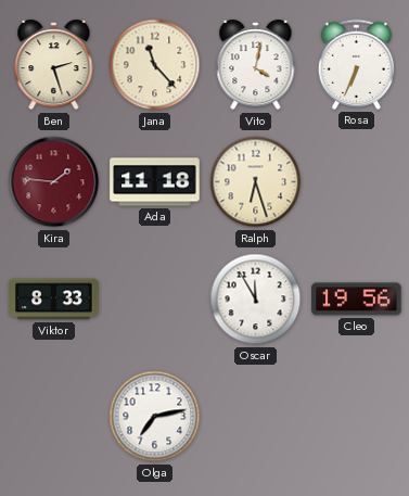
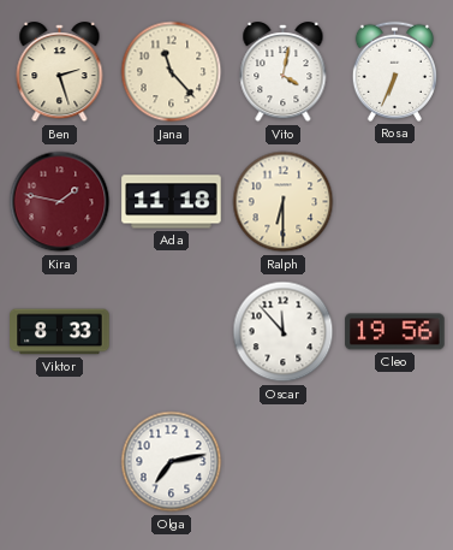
Kira: 1:46 -> 1:47 (60, 202)
Ralph: 6:27 -> 6:30 (284, 202)
Oscar: 11:55 -> 11:53 (284, 332)
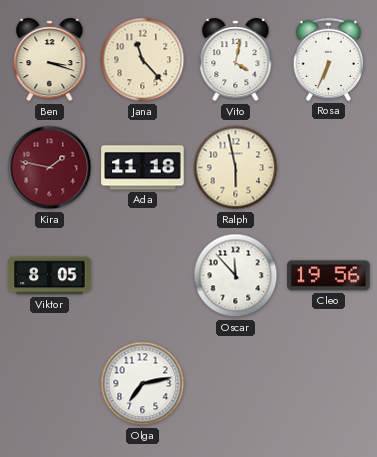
Ben: 2:27 -> 3:18 (50, 60)
Ralph: 6:30 -> 5:58 (236, 168)
Viktor: 8:33 -> 8:05 (50, 276)
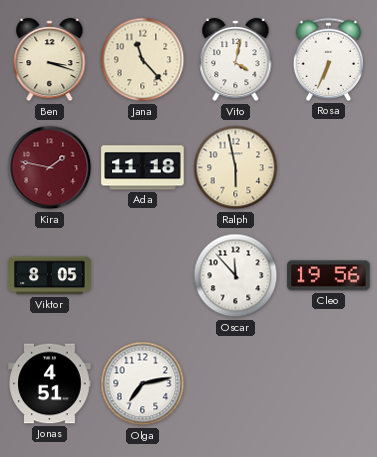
Jonas: none -> 4:51 (50, 384)
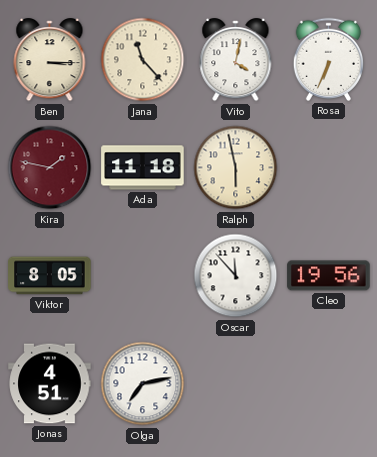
Ben: 3:18 -> 3:15 (50, 60)
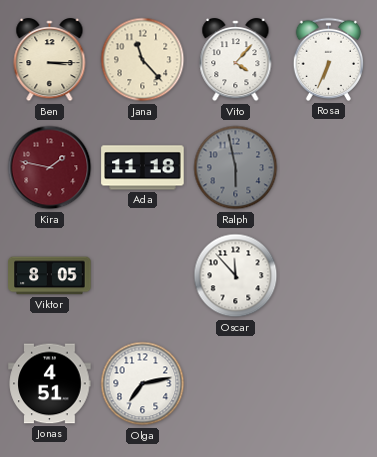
Vito: 4:02 -> 4:07 (236, 60)
Ralph dial: cream -> grey (236, 168)
Cleo: 19:56 -> none (329, 276)
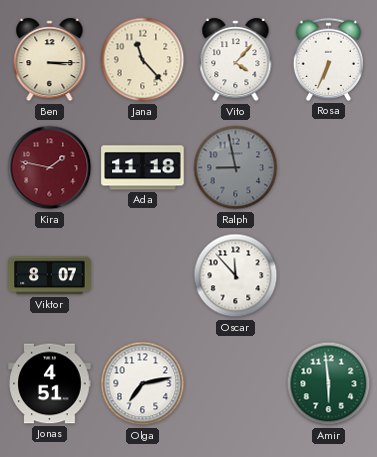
Ralph: 5:58 -> 8:58 (236, 168)
Viktor: 8:05 -> 8:07 (50, 276)
Amir: none -> 5:59 (329, 384)
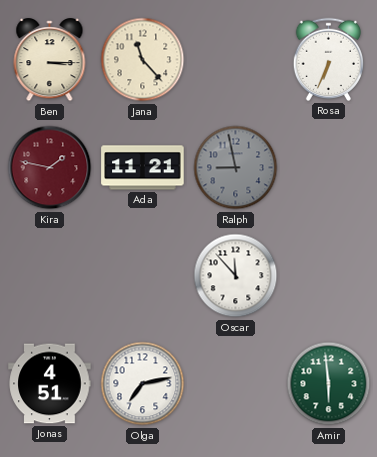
Vito: 4:07 -> none (236, 60)
Ada: 11:18 -> 11:21 (143, 168)
Viktor: 8:07 -> none (50, 276)
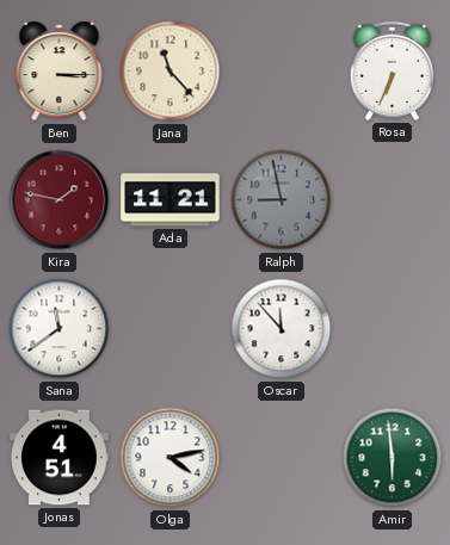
Sana: none -> 11:39 (60, 329)
Olga: 7:13 -> 4:13 (171, 458)
